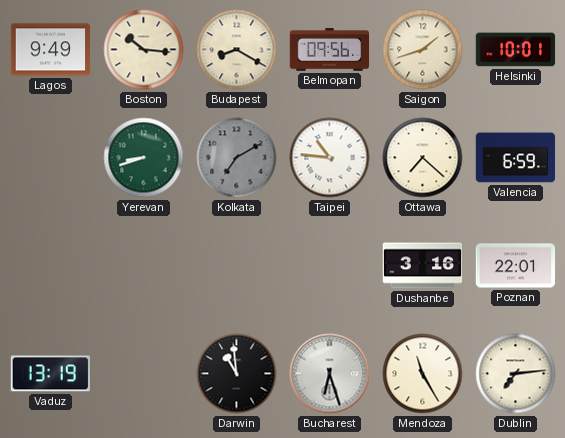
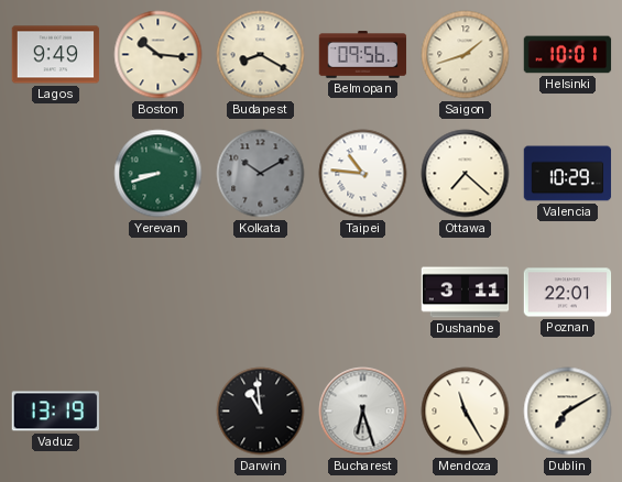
Kolkata: 7:10 -> 10:10 (261, 174)
Valencia: 6:59 -> 10:29 (568, 174)
Dushanbe: 3:16 -> 3:11 (466, 293)
Dublin: 7:14 -> 7:10 (568, 412)
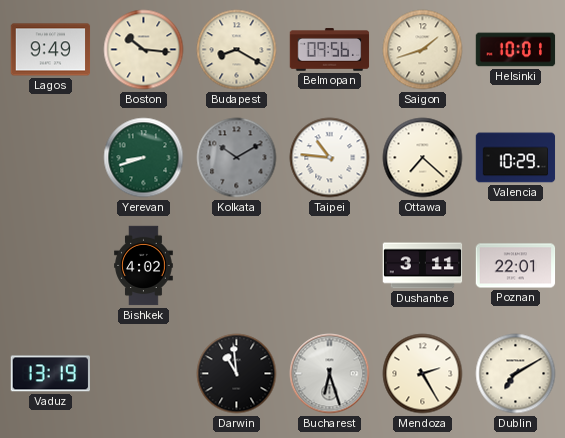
Bishkek: none -> 4:02 (144, 266)
Mendoza: 11:25 -> 2:25 (423, 374)
